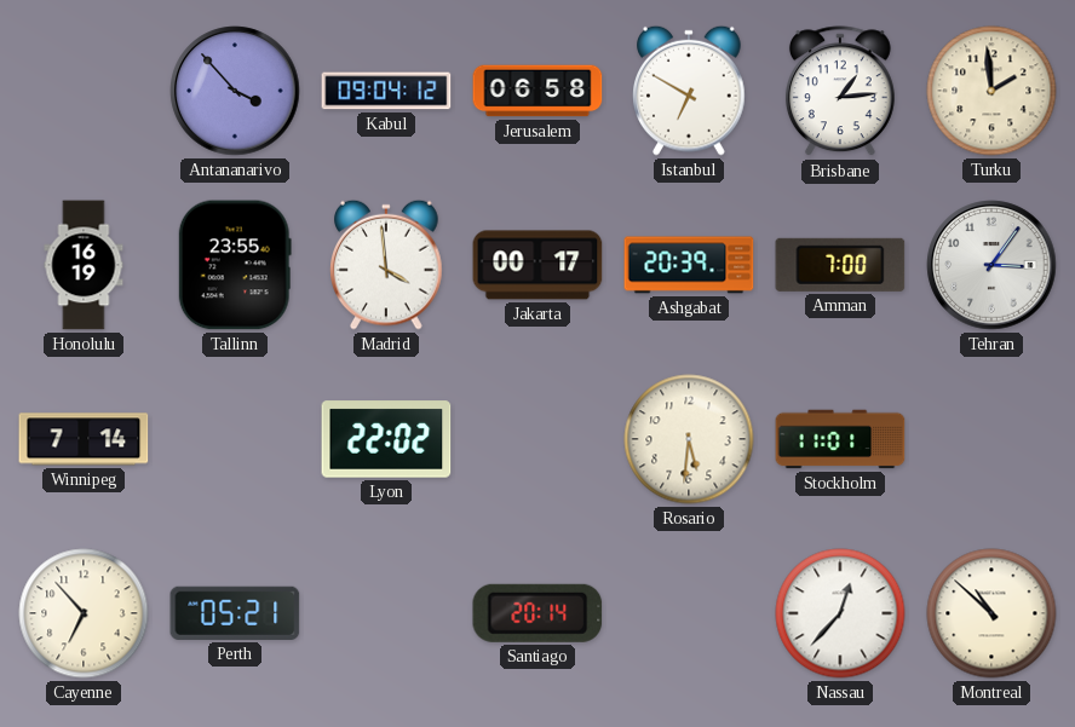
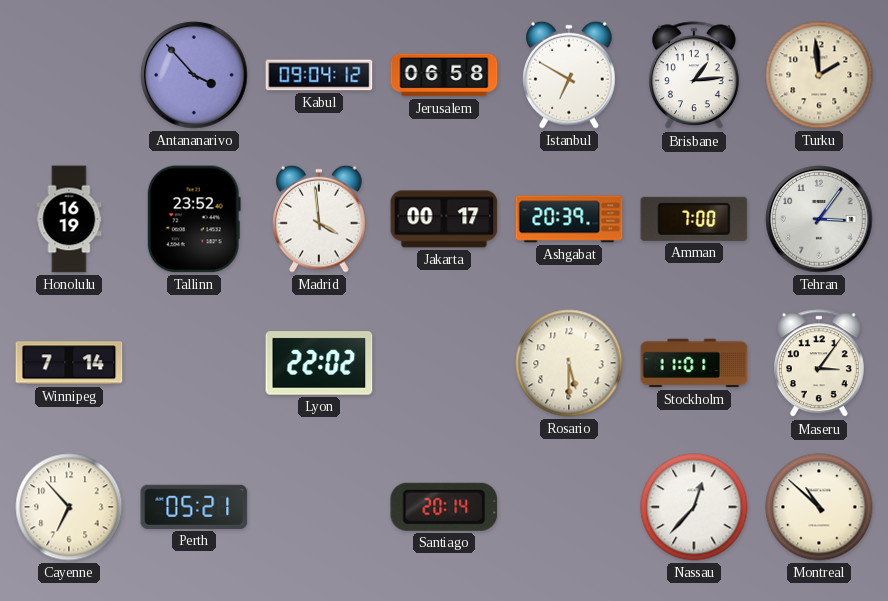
Tallinn: 23:55 -> 23:52 (194, 219)
Rosario: 5:31 -> 5:30 (569, 363)
Maseru: none -> 3:06 (819, 364)
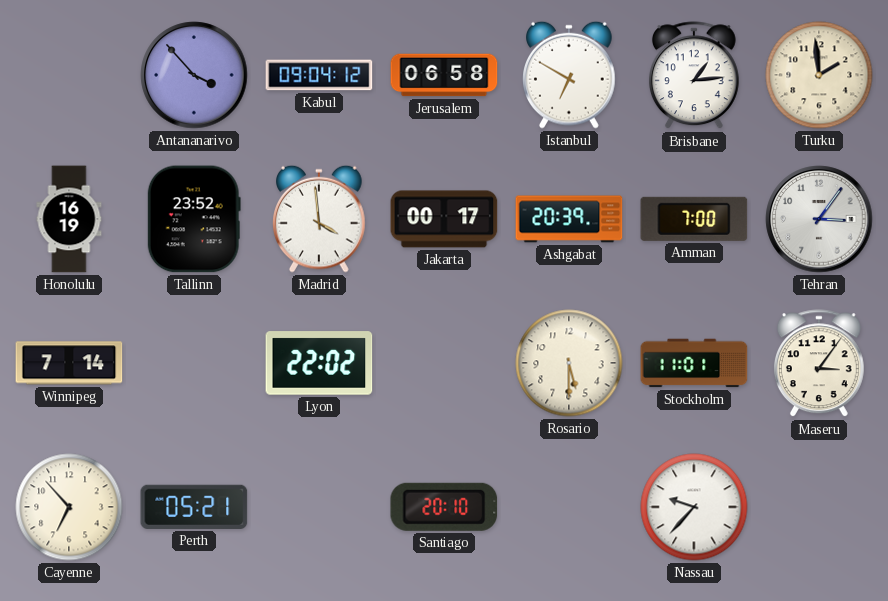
Santiago: 20:14 -> 20:10 (444, 507)
Nassau: 12:37 -> 9:37 (694, 507)
Montreal: 10:52 -> none (819, 507)
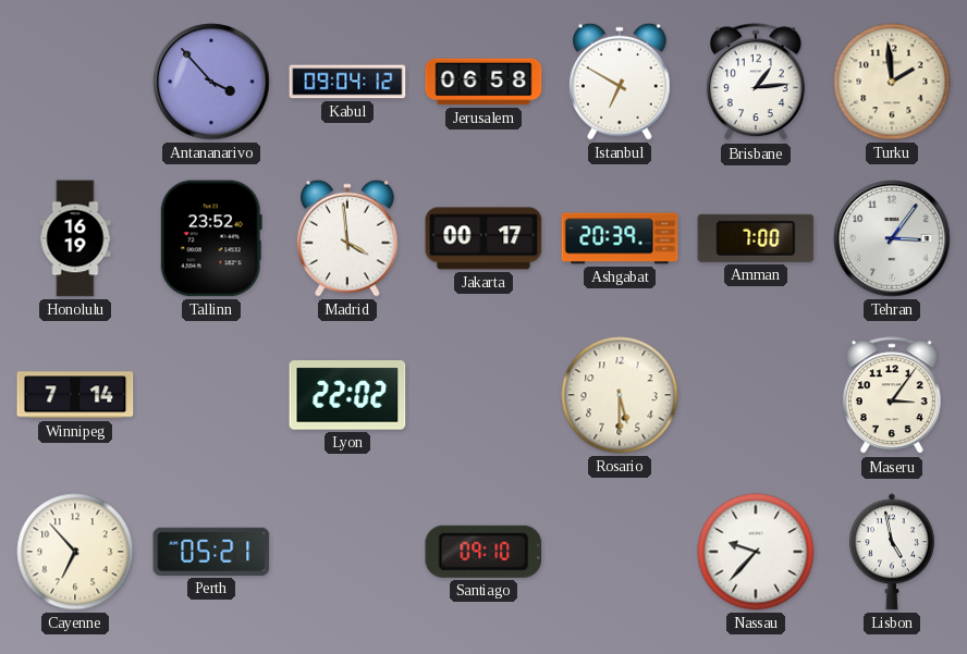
Stockholm: 11:01 -> none (694, 363)
Santiago: 20:10 -> 09:10 (483, 552)
Lisbon: none -> 4:58 (892, 552)
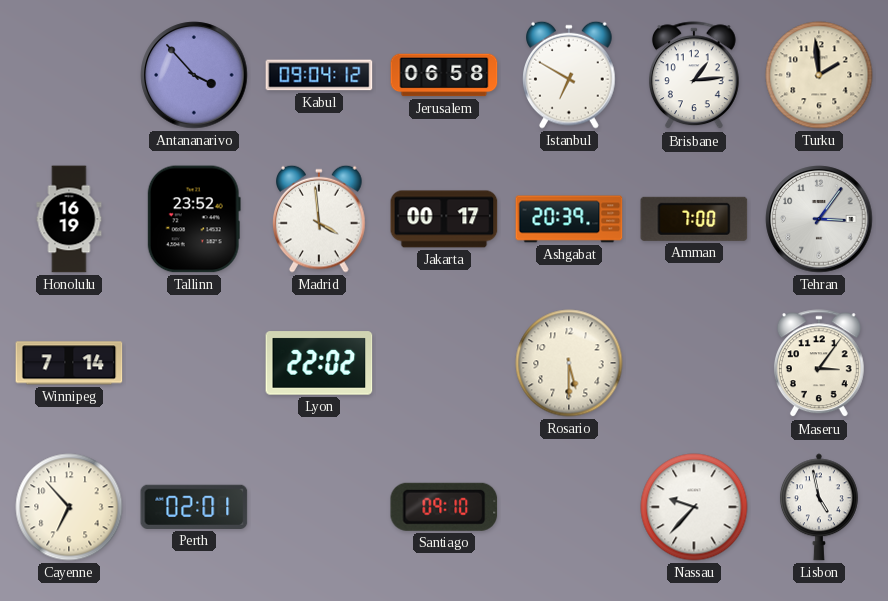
Perth: 05:21 -> 02:01 (194, 507)
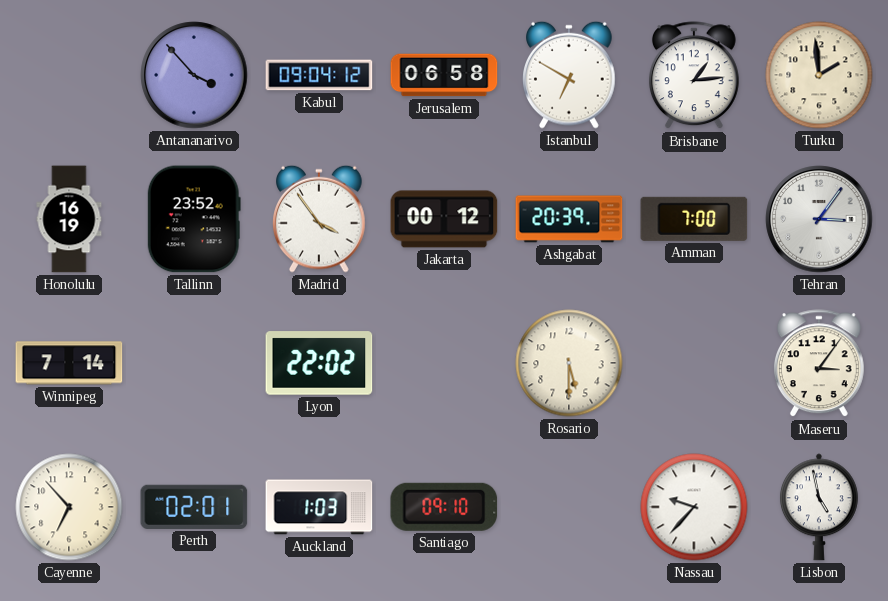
Madrid: 3:59 -> 3:54 (319, 219)
Jakarta: 00:17 -> 00:12 (444, 219)
Auckland: none -> 1:03 (319, 507)
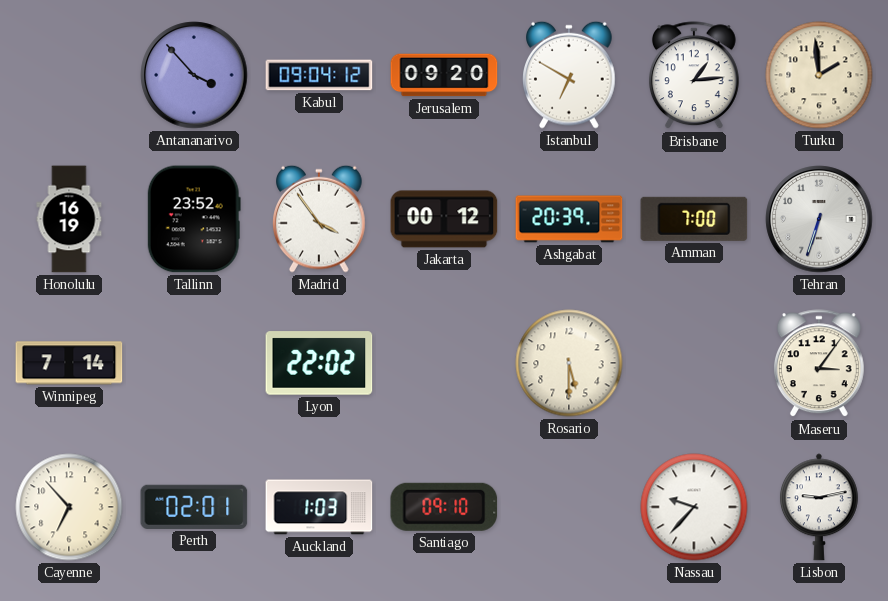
Jerusalem: 06:58 -> 09:20 (444, 75)
Tehran: 3:06 -> 6:33 (819, 219)
Lisbon: 4:58 -> 9:13 (819, 507)
